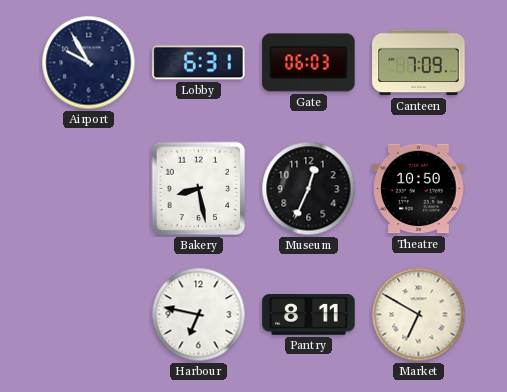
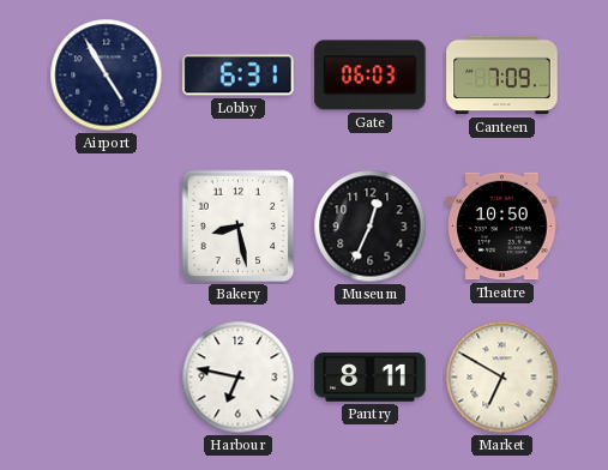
Airport: 9:55 -> 4:55 (107, 76)
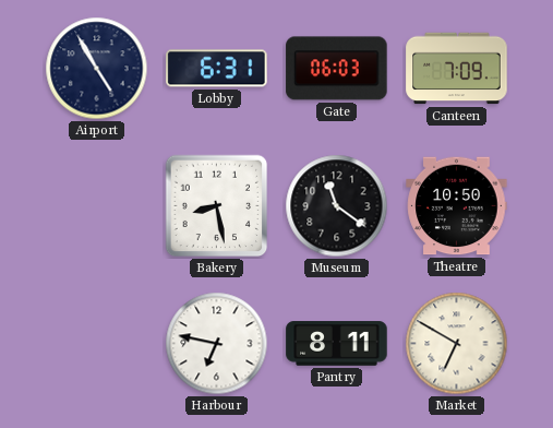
Museum: 12:34 -> 11:21 (337, 206)
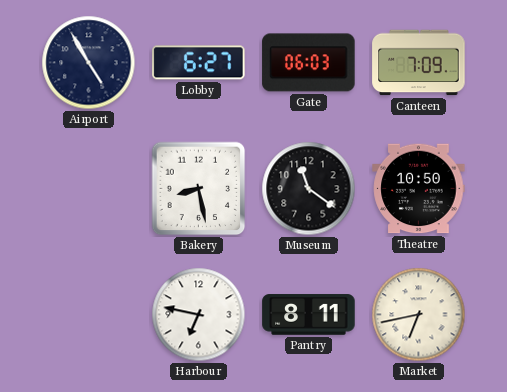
Lobby: 6:31 -> 6:27 (199, 63)
Market: 6:50 -> 6:43 (419, 315)
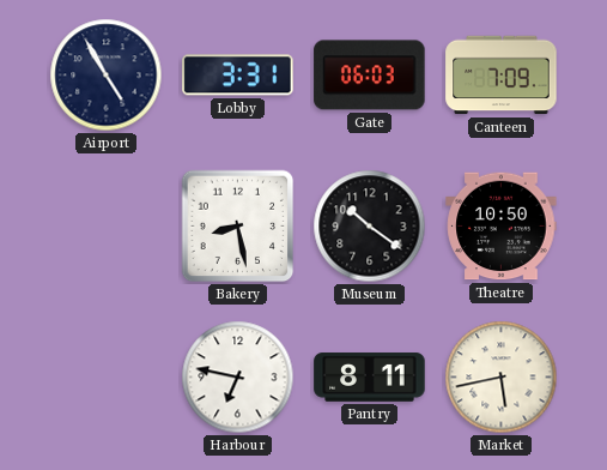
Lobby: 6:27 -> 3:31 (238, 76)
Museum: 11:21 -> 10:21 (370, 227)
Market: 6:43 -> 5:43 (502, 378)
